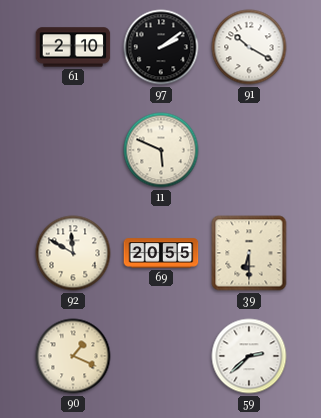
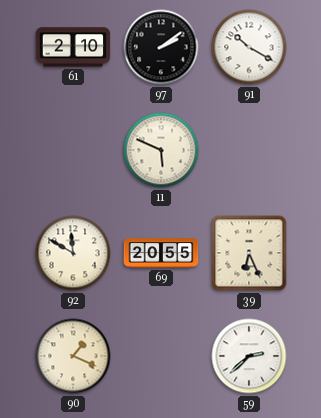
39: 6:30 -> 6:26 (249, 253)
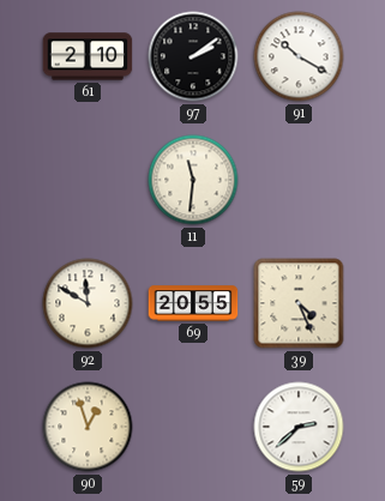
11: 5:49 -> 11:31 (193, 180)
39: 6:26 -> 4:26 (299, 303)
90: 1:19 -> 12:57 (88, 427)
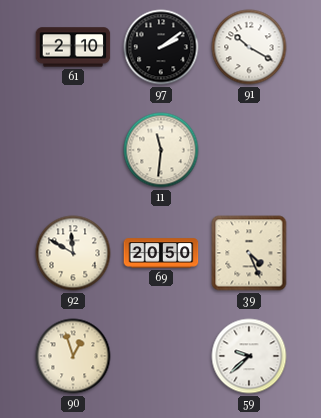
69: 20:55 -> 20:50 (161, 253)
59: 2:38 -> 9:38 (249, 356)
